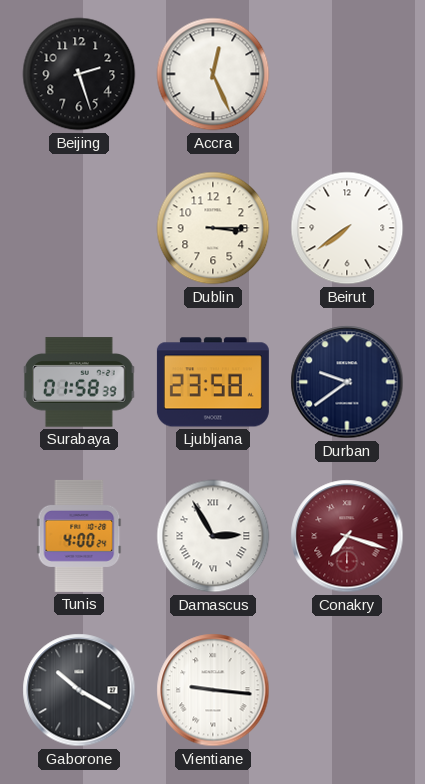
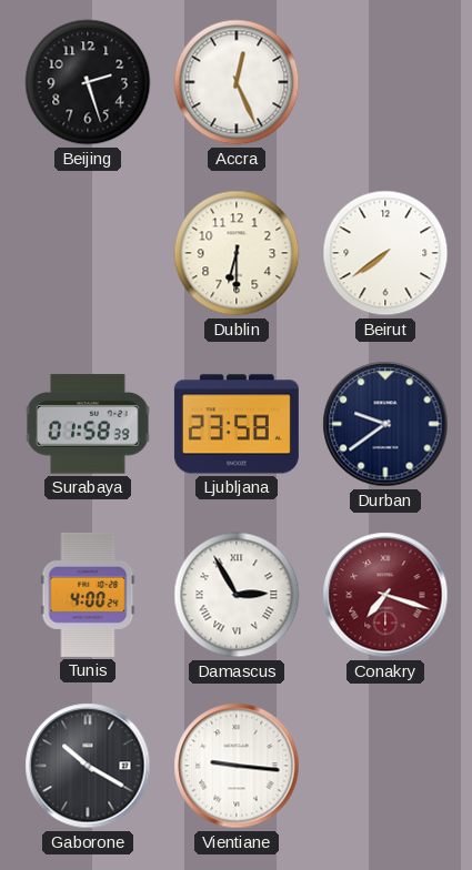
Dublin: 3:15 -> 6:30 (237, 253)
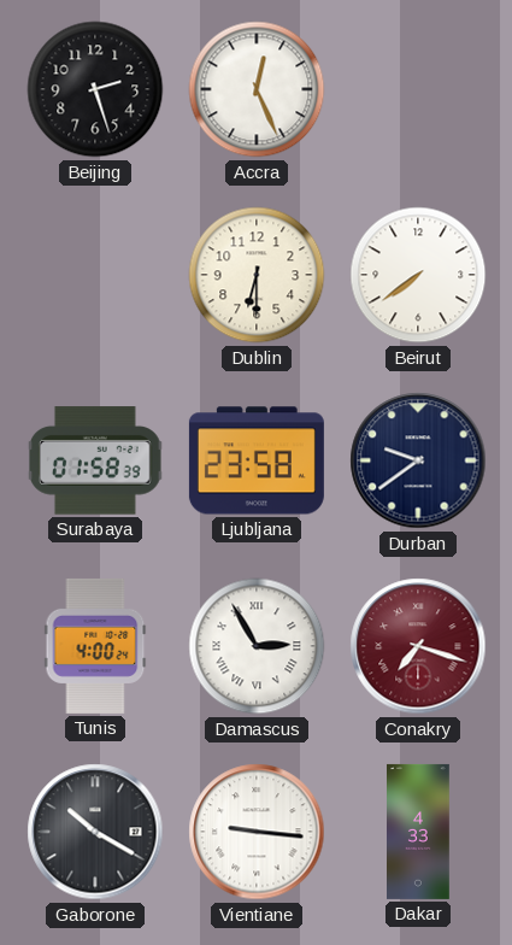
Dakar: none -> 4:33 (419, 832)
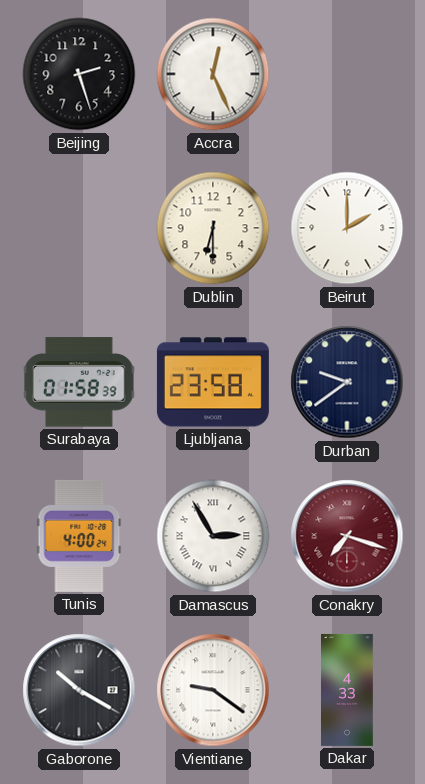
Beirut: 7:39 -> 2:00 (347, 228)
Vientiane: 9:16 -> 9:21 (213, 690)
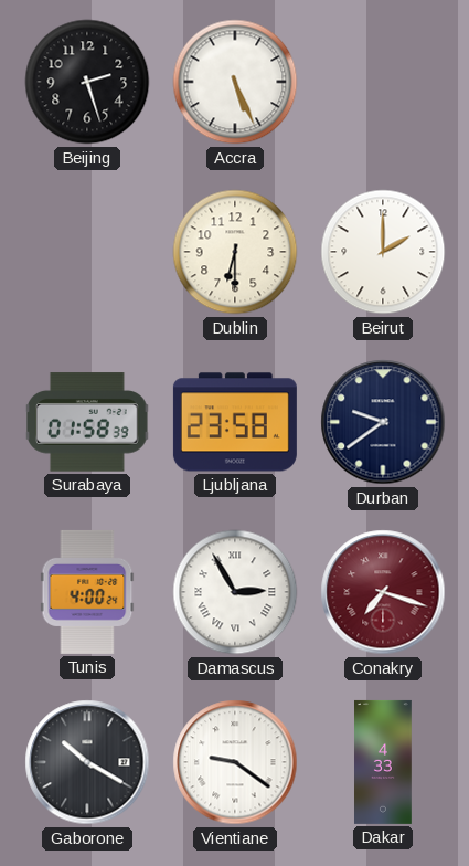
Accra: 12:26 -> 5:26 (235, 82)
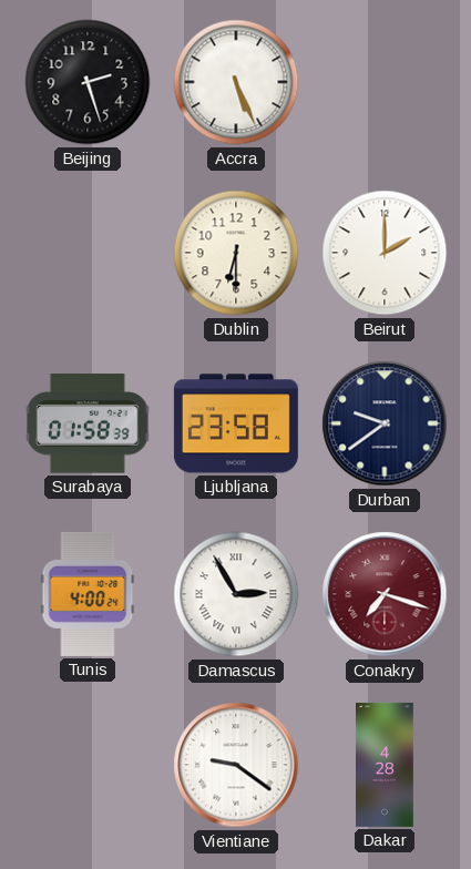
Gaborone: 10:20 -> none (87, 762)
Dakar: 4:33 -> 4:28 (386, 765)
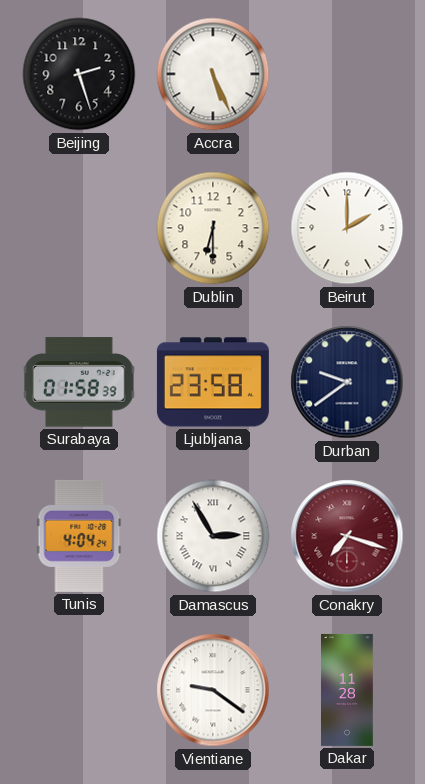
Tunis: 4:00 -> 4:04 (79, 536)
Dakar: 4:28 -> 11:28 (348, 690)
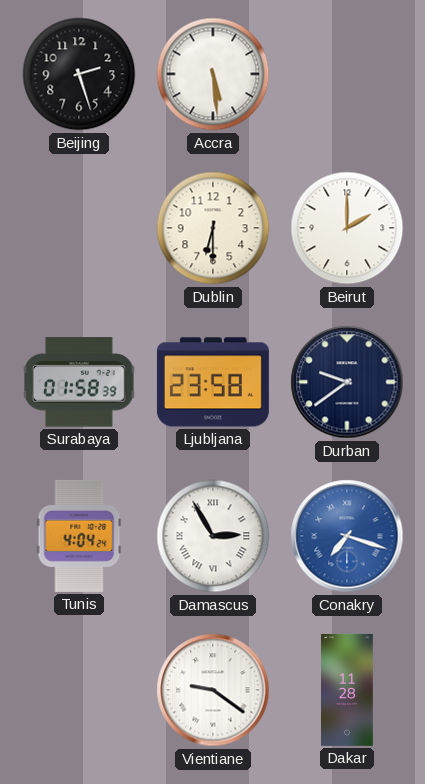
Accra: 5:26 -> 5:29 (213, 74)
Conakry dial: burgundy -> blue (347, 536)
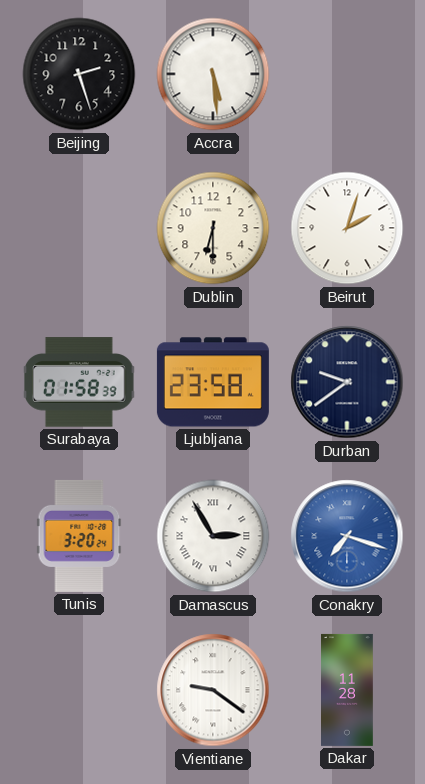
Beirut: 2:00 -> 2:03 (347, 228)
Tunis: 4:04 -> 3:20 (79, 536)
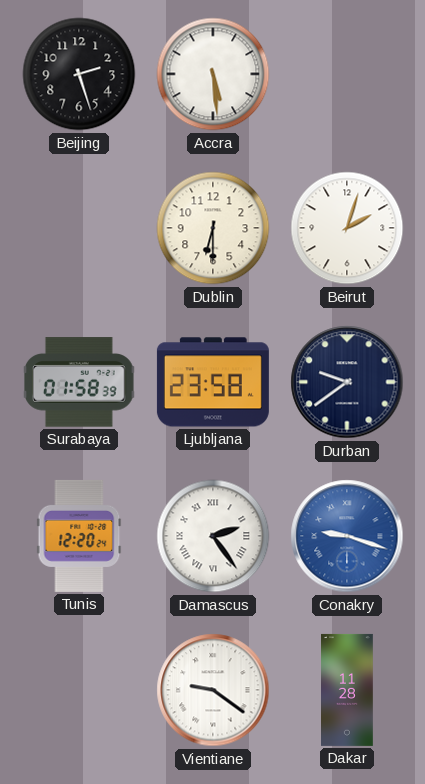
Tunis: 3:20 -> 12:20 (79, 536)
Damascus: 2:55 -> 2:24 (213, 536)
Conakry: 7:18 -> 9:18 (347, 536)
